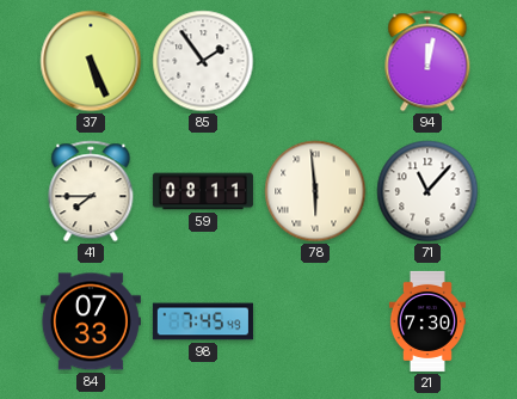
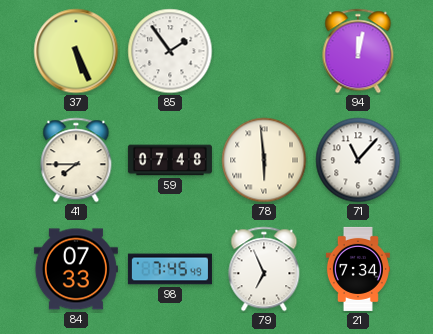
59: 08:11 -> 07:48 (170, 160)
79: none -> 6:56 (264, 269)
21: 7:30 -> 7:34 (358, 269)
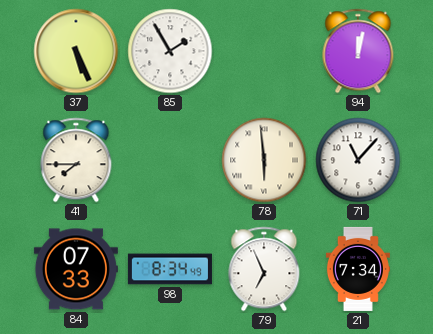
85: 1:54 -> 1:55 (170, 51)
59: 07:48 -> none (170, 160)
98: 7:45 -> 8:34 (170, 269)
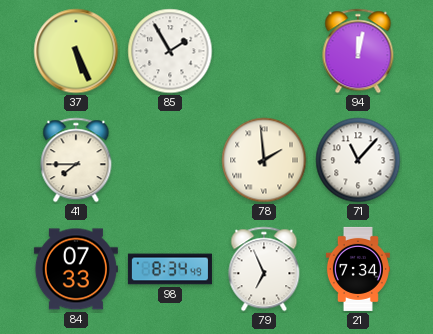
78: 5:59 -> 1:59 (264, 160)
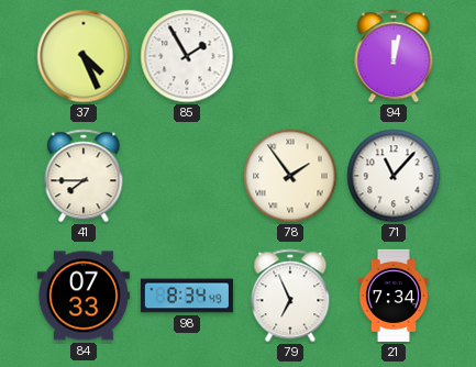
37: 5:26 -> 4:26 (84, 56)
78: 1:59 -> 1:54 (290, 176)
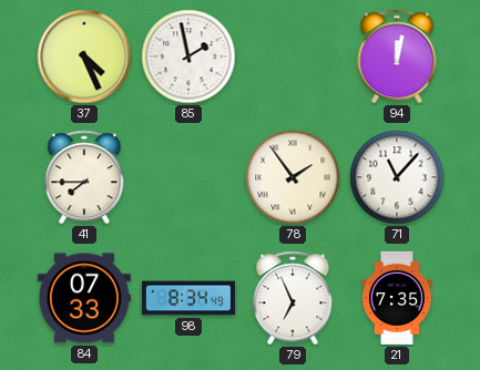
85: 1:55 -> 1:58 (188, 56)
21: 7:34 -> 7:35 (397, 298)
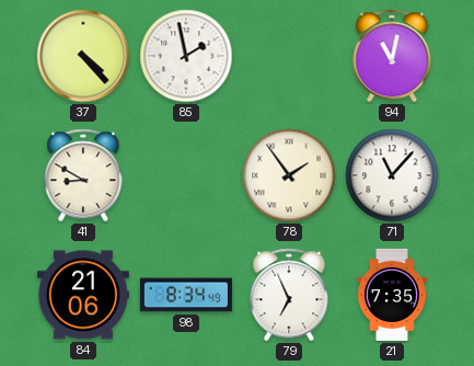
37: 4:26 -> 4:23 (83, 56)
94: 12:02 -> 11:02 (392, 56)
41: 7:45 -> 8:50 (83, 175)
84: 07:33 -> 21:06 (83, 295)
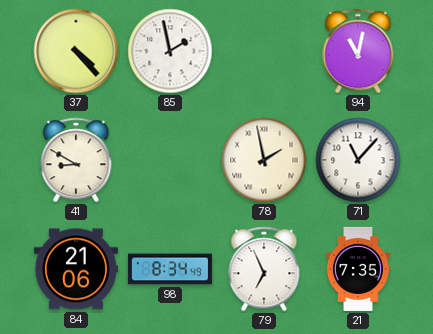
78: 1:54 -> 1:58 (264, 160)
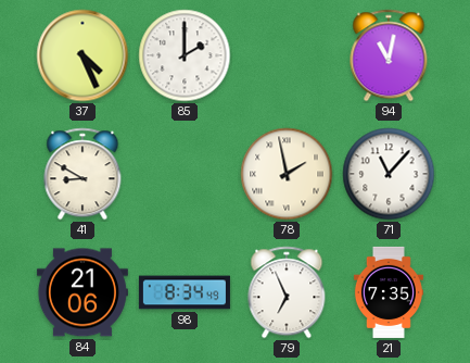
37: 4:23 -> 4:26 (82, 55)
85: 1:58 -> 2:00 (185, 55)
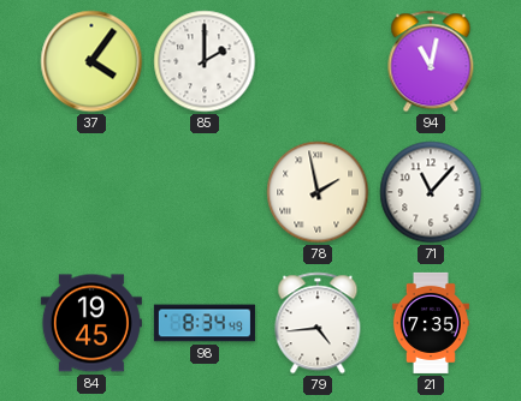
37: 4:26 -> 4:06 (91, 61)
41: 8:50 -> none (82, 174)
84: 21:06 -> 19:45 (91, 323)
79: 6:56 -> 4:44 (318, 323)
